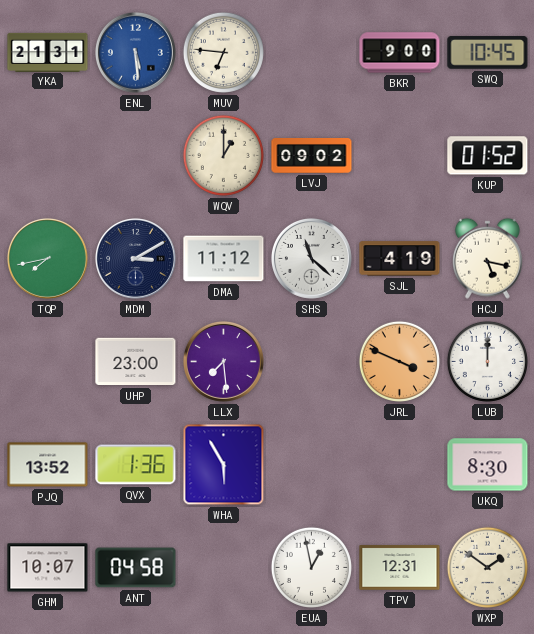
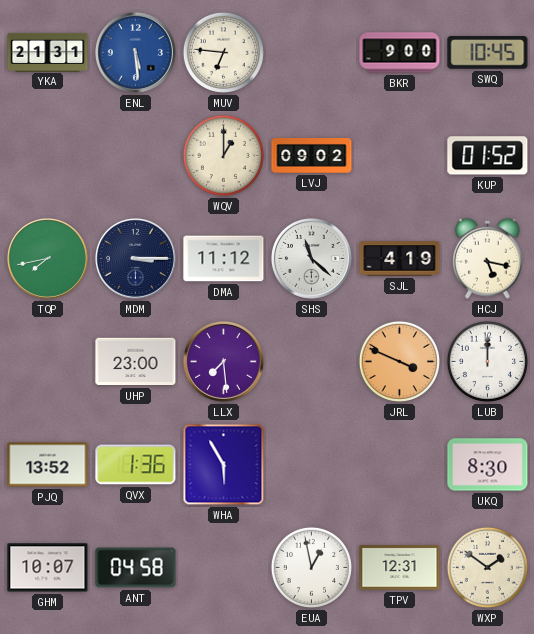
MDM: 3:10 -> 3:15 (135, 258)
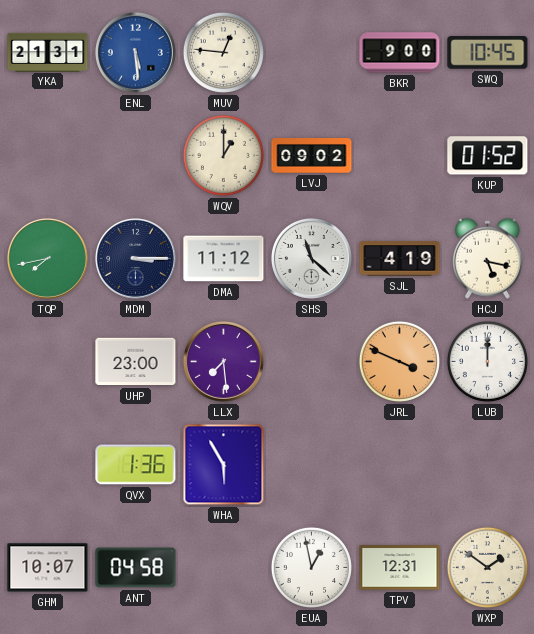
MUV: 6:46 -> 12:46 (223, 52)
PJQ: 13:52 -> none (48, 465)
UKQ: 8:30 -> none (488, 465)
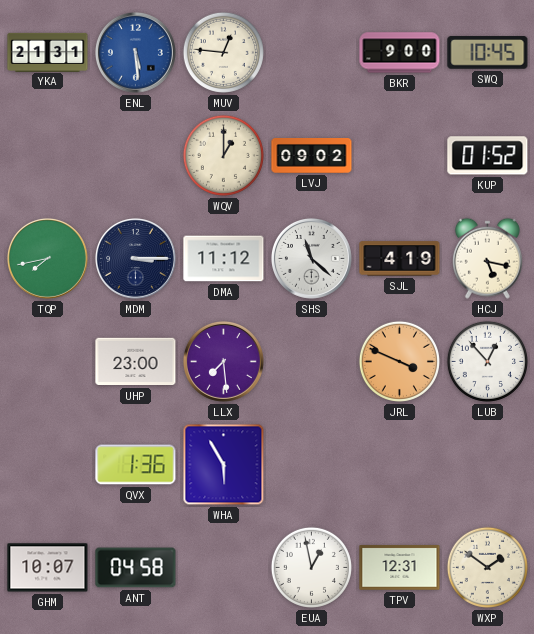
LUB: 12:00 -> 12:53 (487, 361)
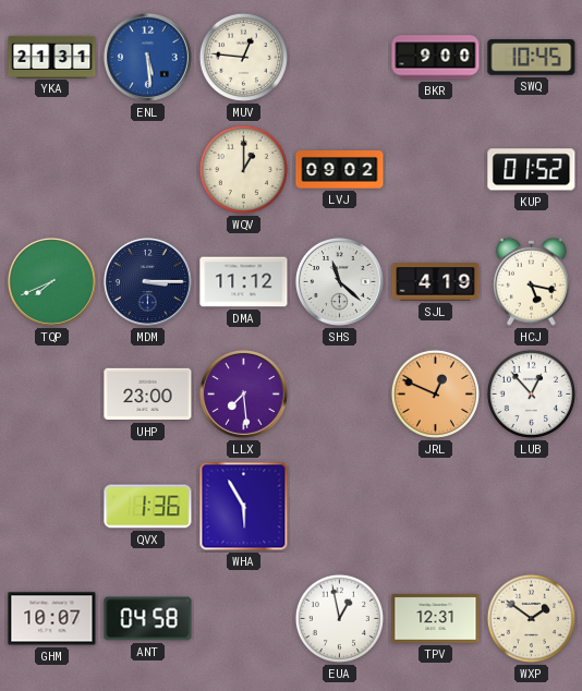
TQP: 7:43 -> 7:41 (51, 281)
JRL: 3:49 -> 12:49 (435, 393)
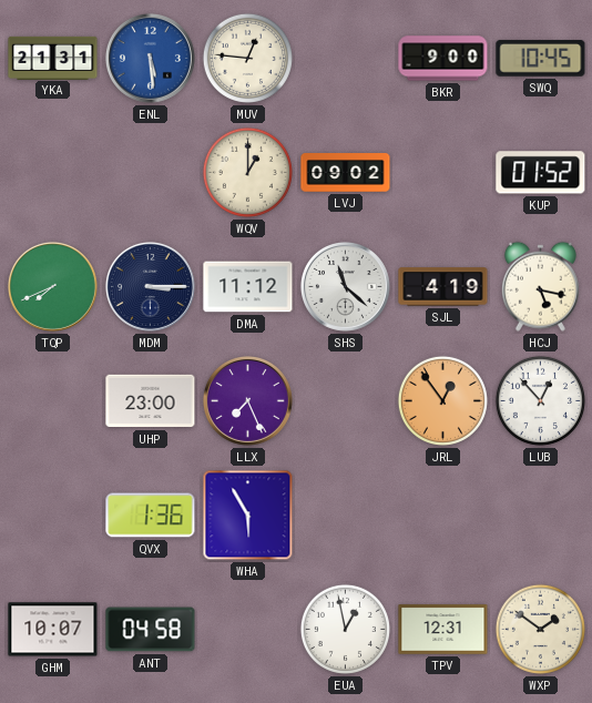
LLX: 7:29 -> 7:26 (247, 400)
JRL: 12:49 -> 12:54 (442, 400)
